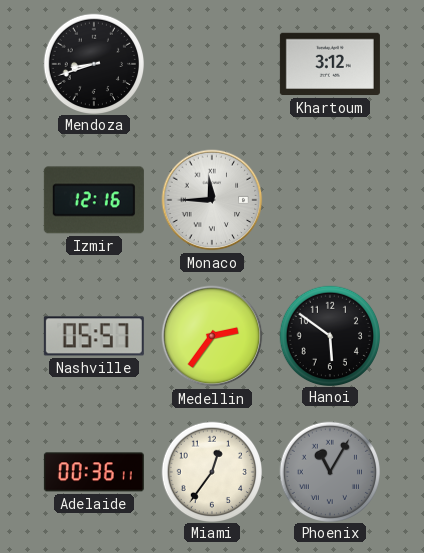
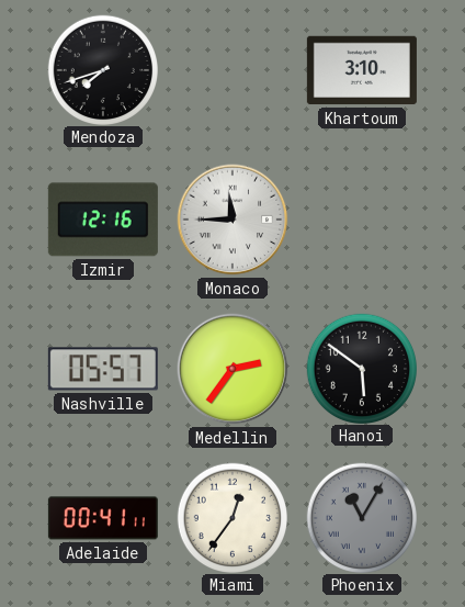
Mendoza: 8:42 -> 7:42 (102, 69)
Khartoum: 3:12 -> 3:10 (362, 70)
Adelaide: 00:36 -> 00:41 (103, 518)
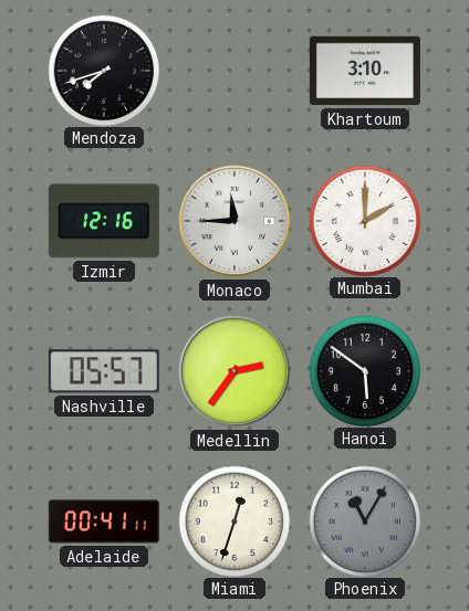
Mumbai: none -> 2:00 (364, 220)
Miami: 12:36 -> 12:33 (233, 520)
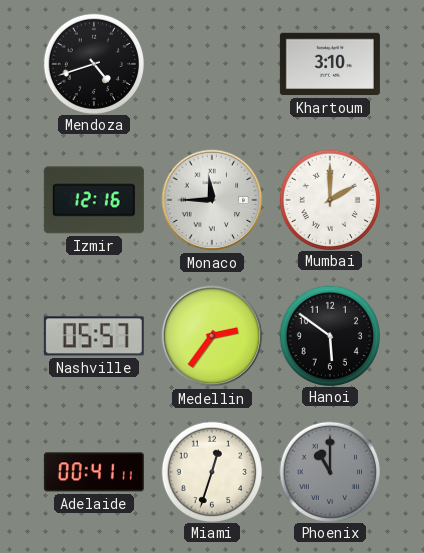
Mendoza: 7:42 -> 4:42 (93, 63)
Phoenix: 11:05 -> 11:00 (329, 471)
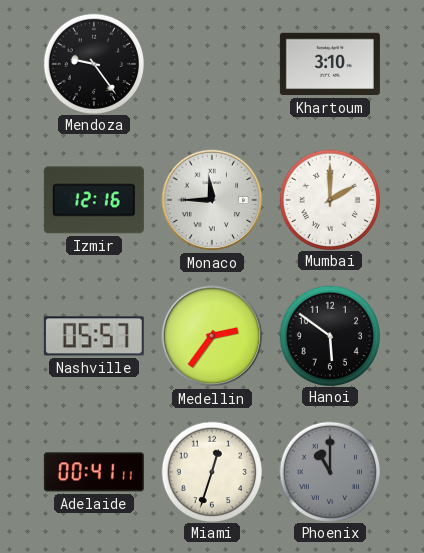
Mendoza: 4:42 -> 9:24 (93, 63)
